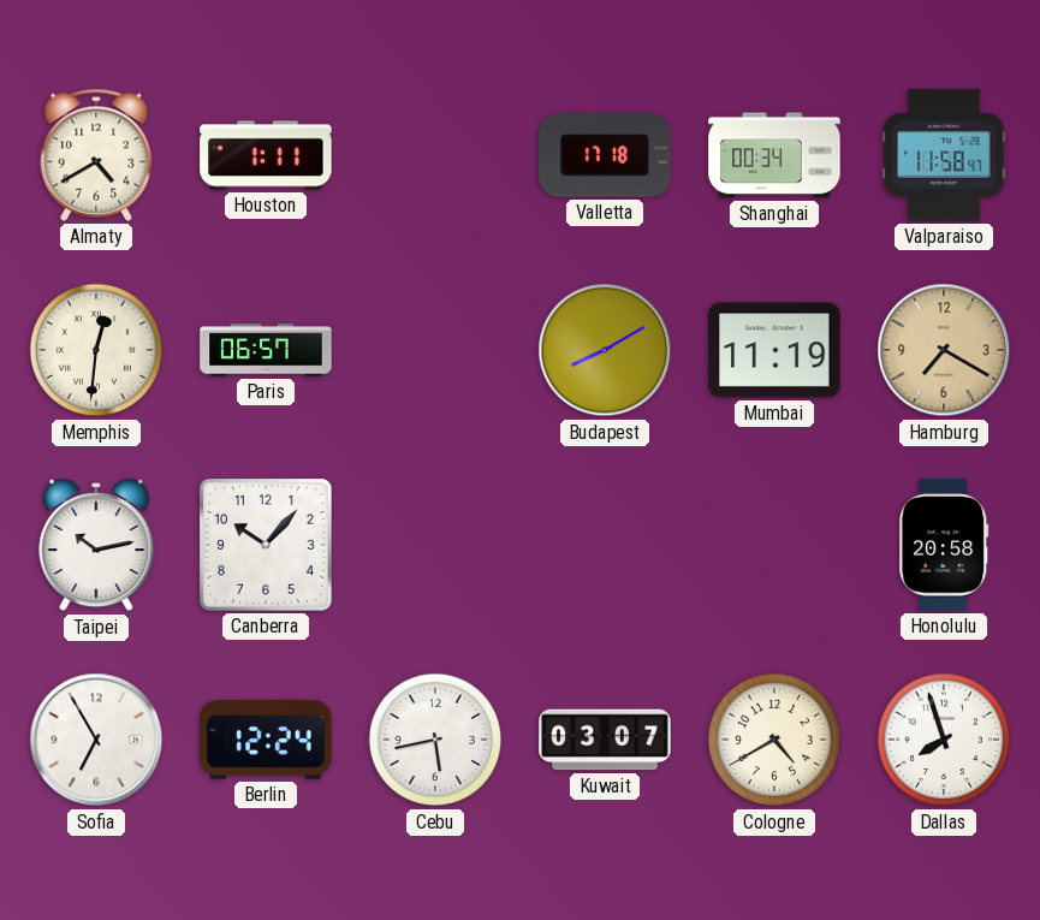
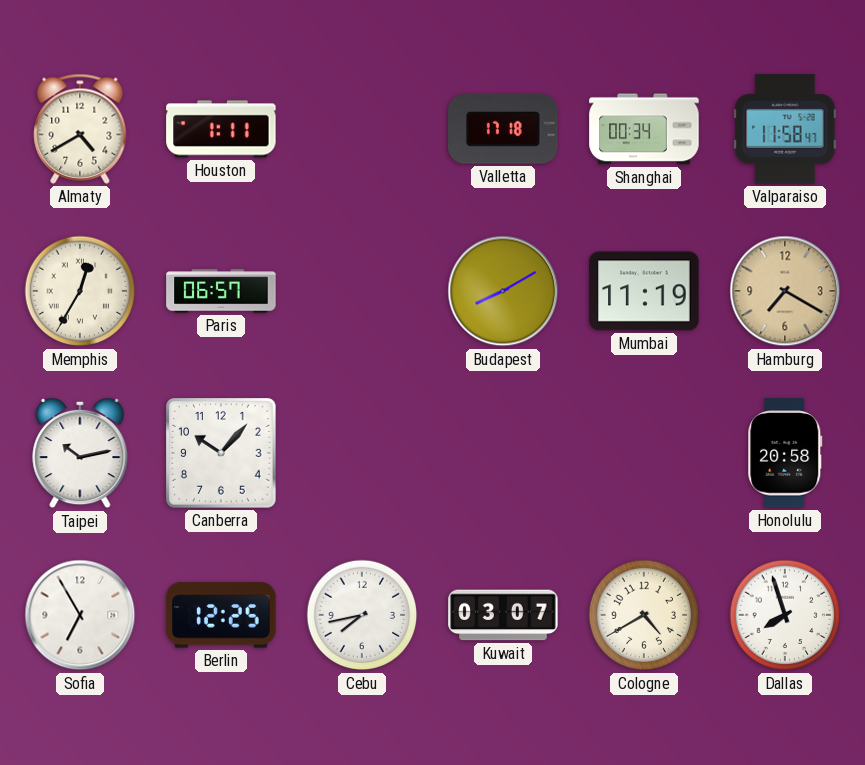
Memphis: 12:31 -> 12:35 (80, 291)
Berlin: 12:24 -> 12:25 (221, 615)
Cebu: 5:43 -> 7:43 (362, 615)
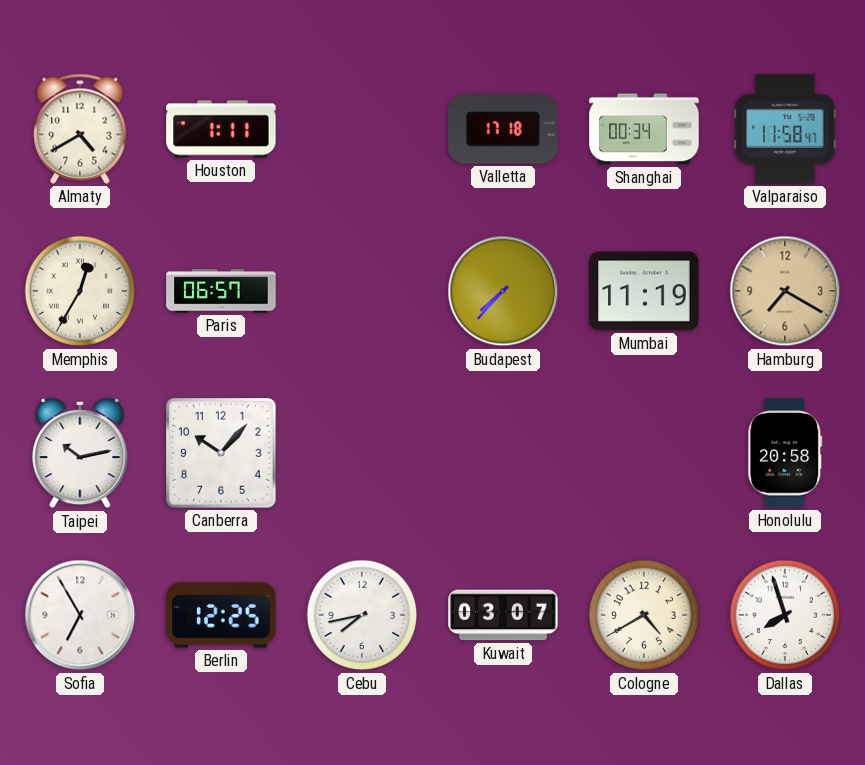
Budapest: 8:10 -> 7:37 (503, 291)
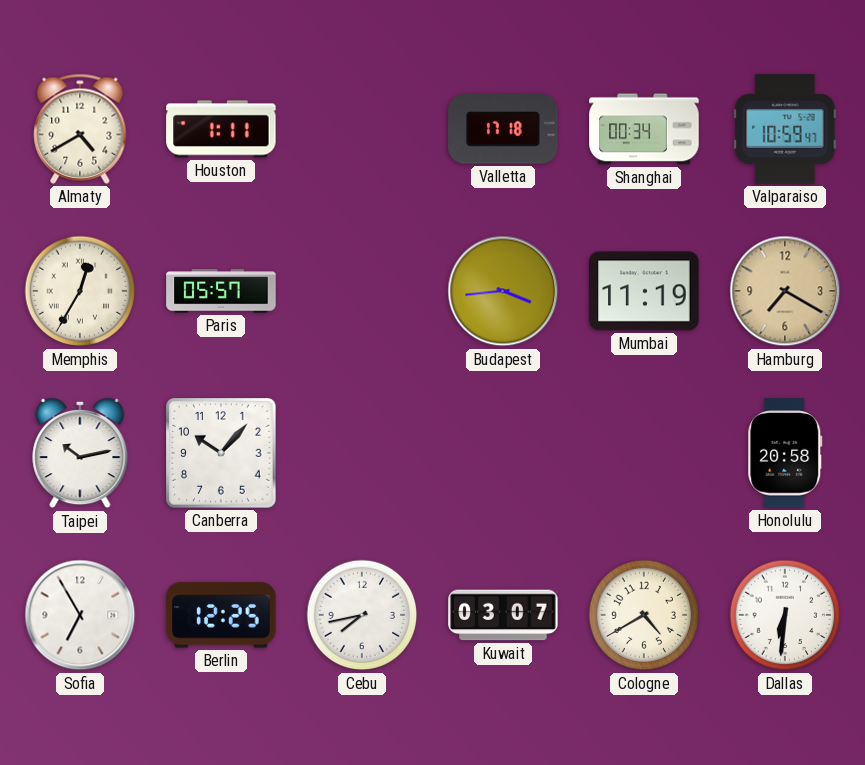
Valparaiso: 11:58 -> 10:59 (785, 129)
Paris: 06:57 -> 05:57 (221, 291)
Budapest: 7:37 -> 3:44 (503, 291)
Dallas: 7:57 -> 6:31 (785, 615)
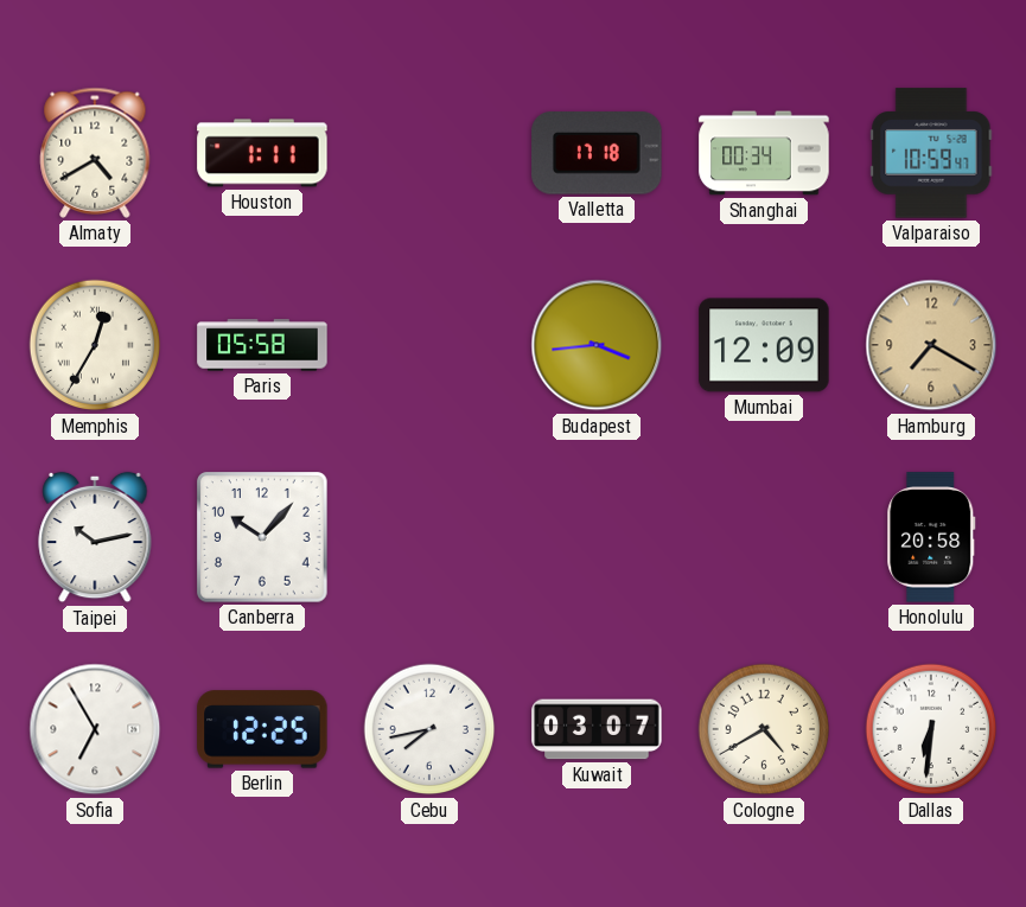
Paris: 05:57 -> 05:58 (262, 345)
Mumbai: 11:19 -> 12:09 (764, 345)
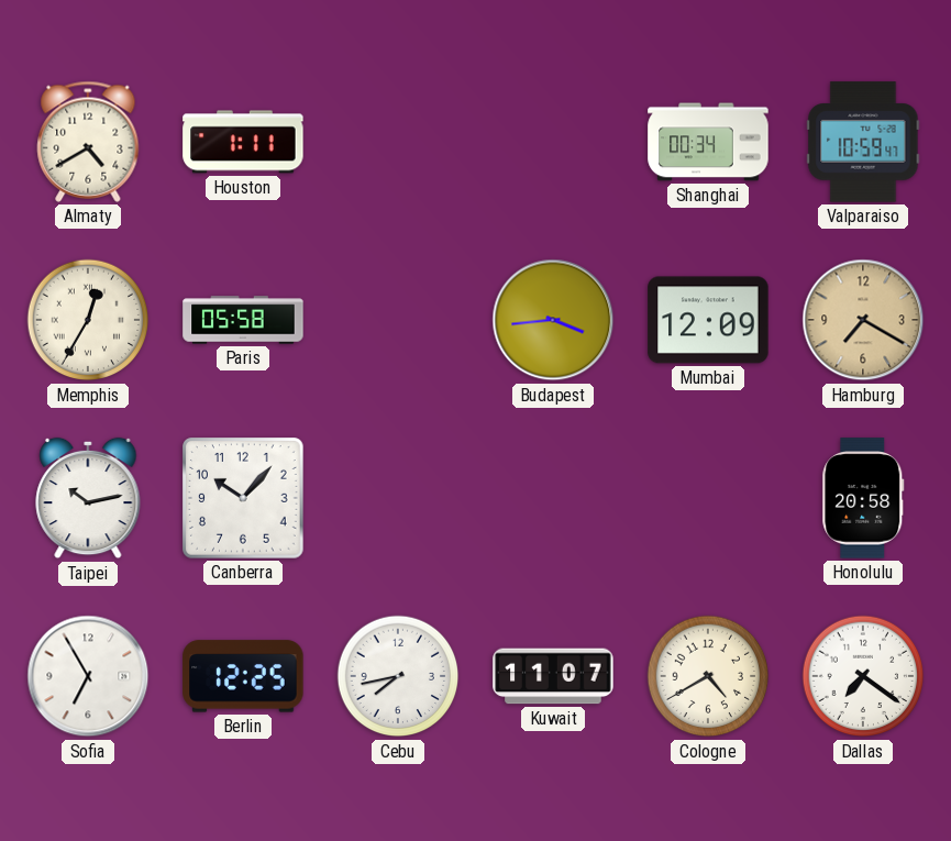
Valletta: 17:18 -> none (597, 153)
Kuwait: 03:07 -> 11:07 (553, 676)
Dallas: 6:31 -> 7:21 (863, 676)
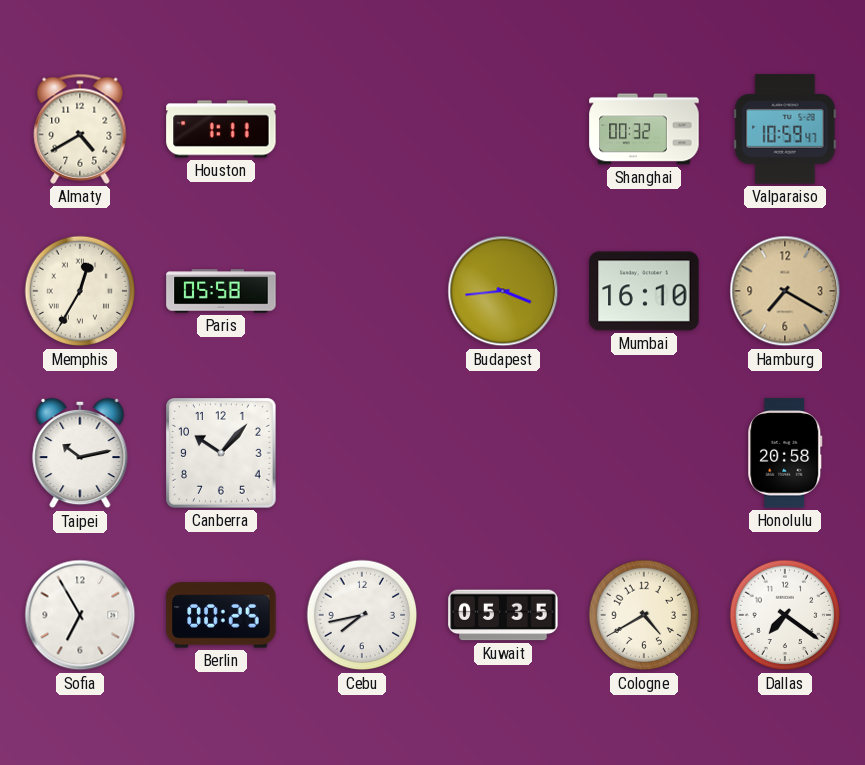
Shanghai: 00:34 -> 00:32 (644, 129)
Mumbai: 12:09 -> 16:10 (644, 291)
Berlin: 12:25 -> 00:25 (221, 615)
Kuwait: 11:07 -> 05:35 (503, 615)
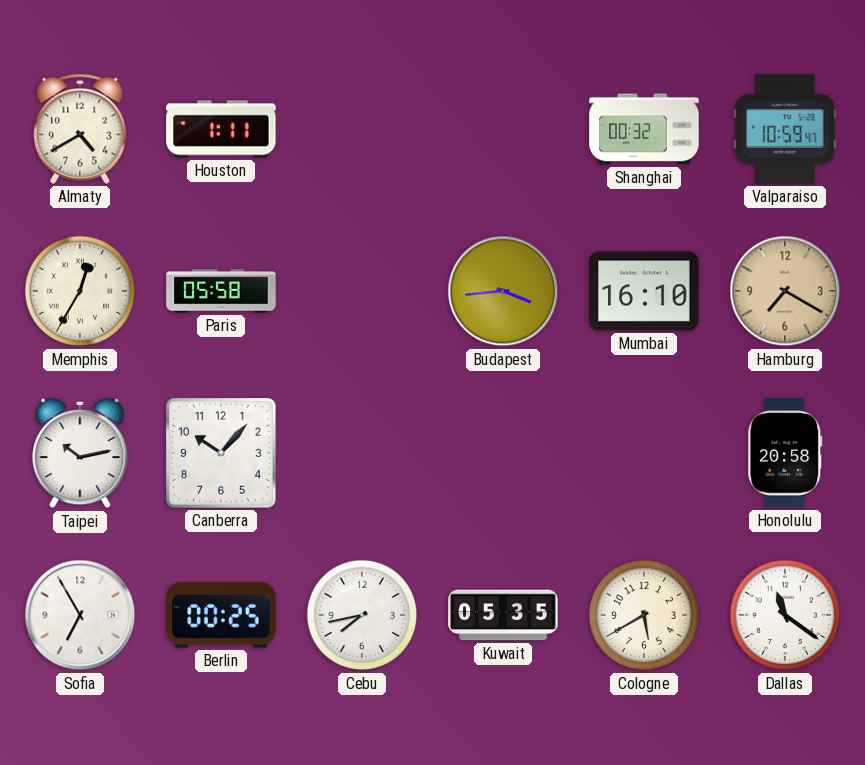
Cologne: 4:40 -> 5:40 (644, 615)
Dallas: 7:21 -> 11:21 (785, 615)
